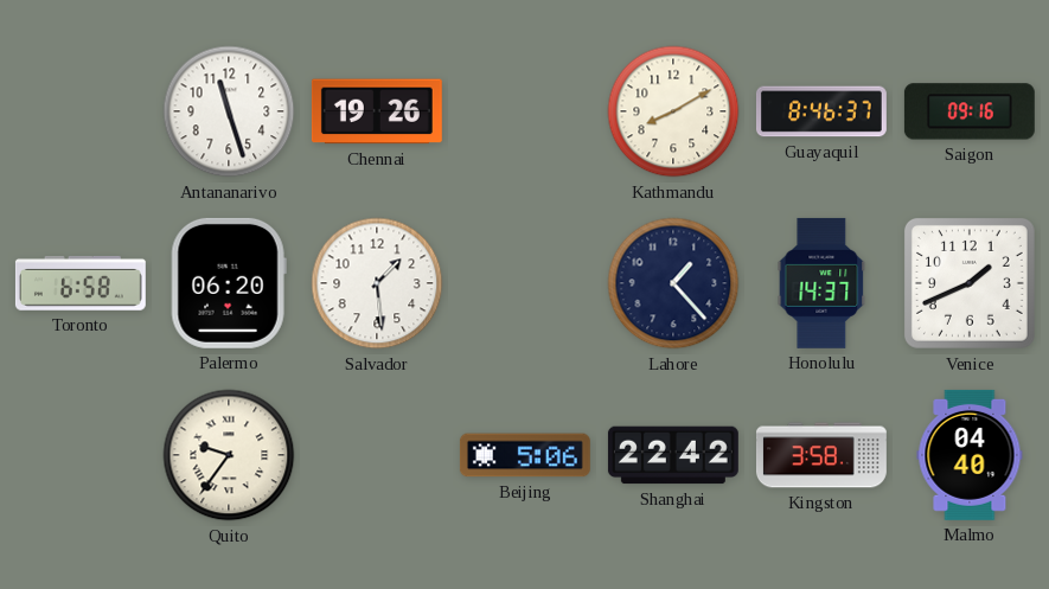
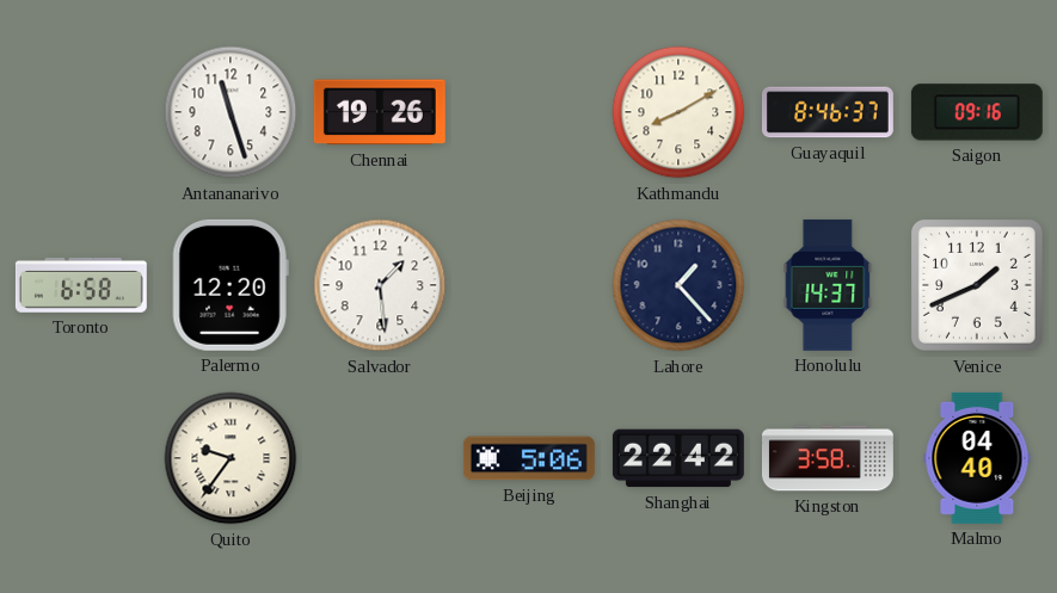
Palermo: 06:20 -> 12:20 (231, 285)
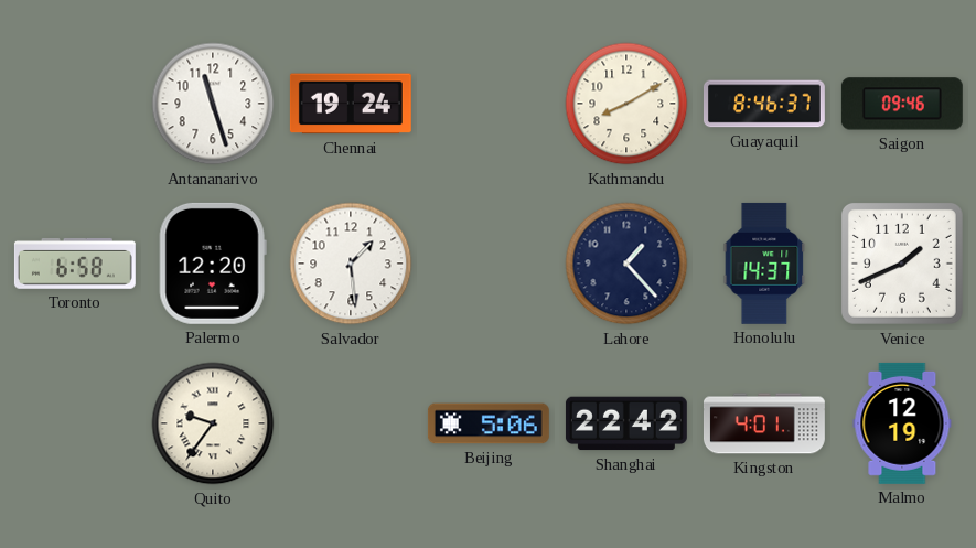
Chennai: 19:26 -> 19:24 (351, 104)
Saigon: 09:16 -> 09:46 (902, 104)
Kingston: 3:58 -> 4:01 (764, 423)
Malmo: 04:40 -> 12:19 (902, 423)
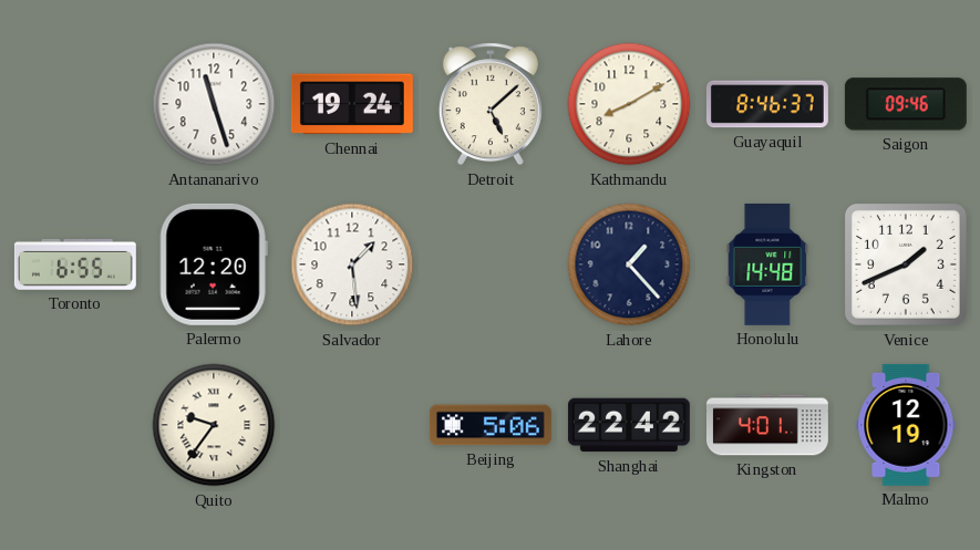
Detroit: none -> 5:08 (491, 104)
Toronto: 6:58 -> 6:55 (75, 264)
Honolulu: 14:37 -> 14:48 (767, 264)
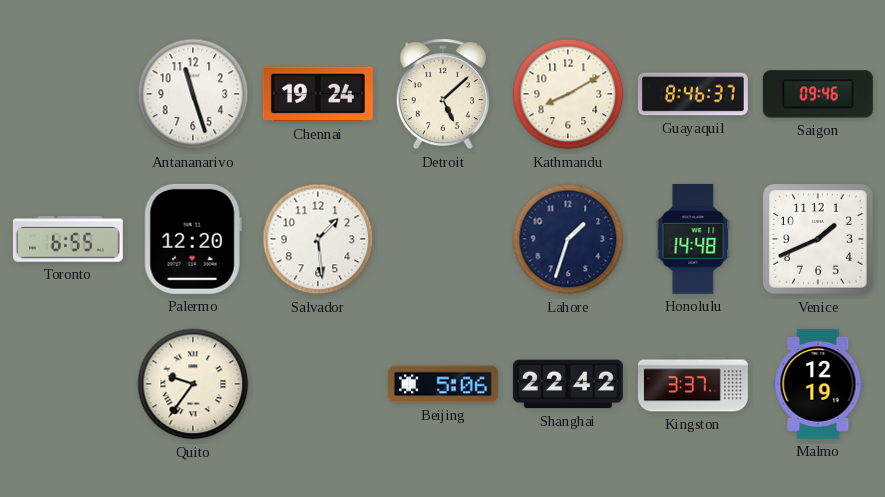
Lahore: 1:23 -> 1:33 (568, 239)
Kingston: 4:01 -> 3:37 (693, 384)
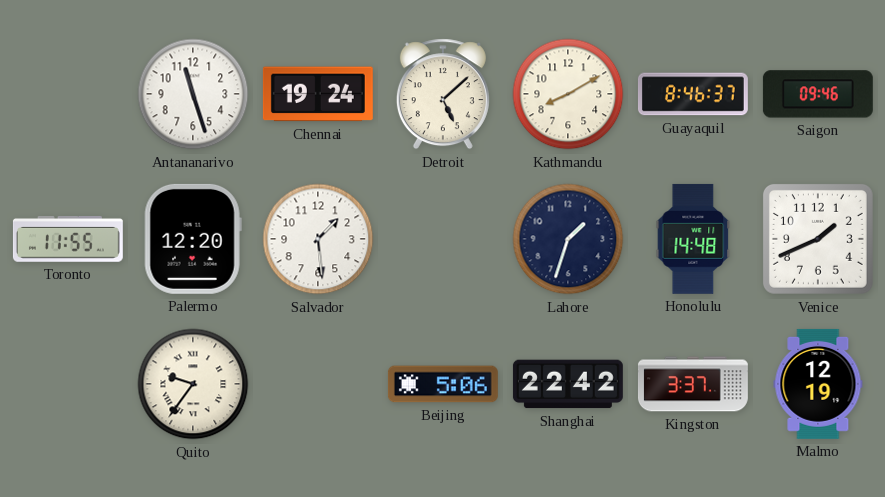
Toronto: 6:55 -> 11:55 (68, 239)
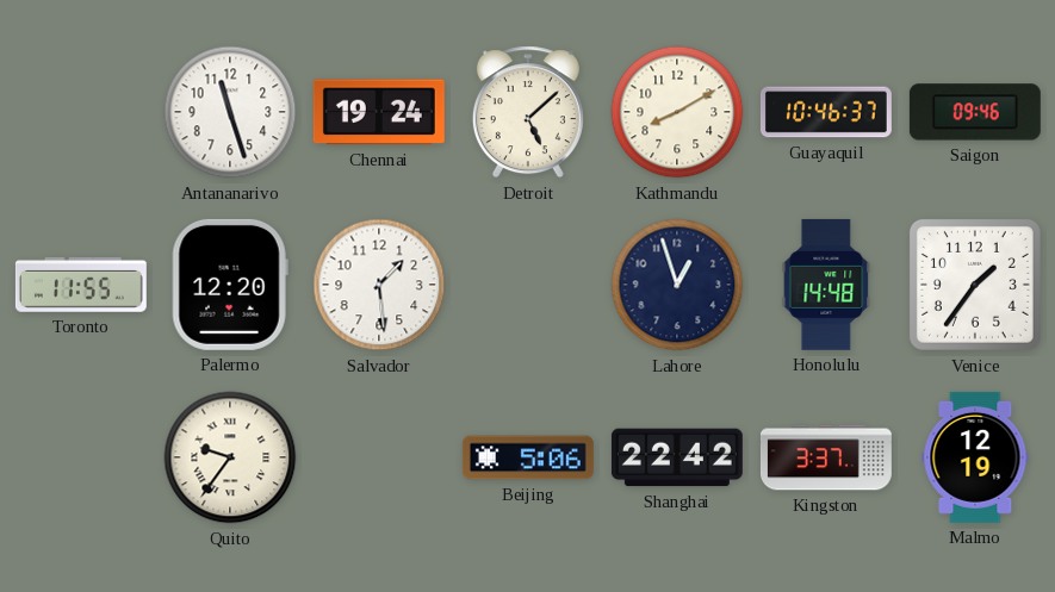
Guayaquil: 8:46 -> 10:46 (826, 112)
Lahore: 1:33 -> 12:57 (677, 285)
Venice: 1:41 -> 1:36 (975, 285)
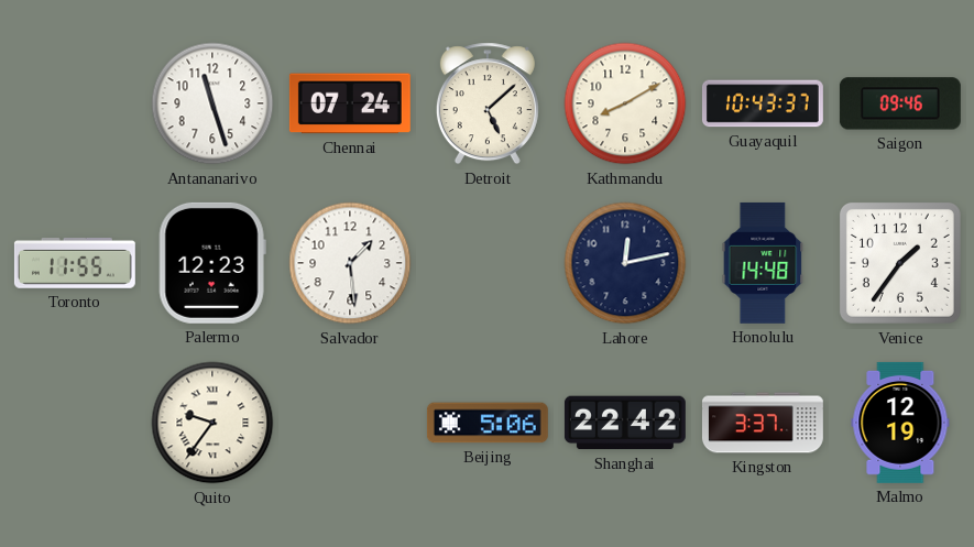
Chennai: 19:24 -> 07:24 (350, 103)
Guayaquil: 10:46 -> 10:43 (763, 103)
Palermo: 12:20 -> 12:23 (212, 263)
Lahore: 12:57 -> 12:13 (625, 263)
